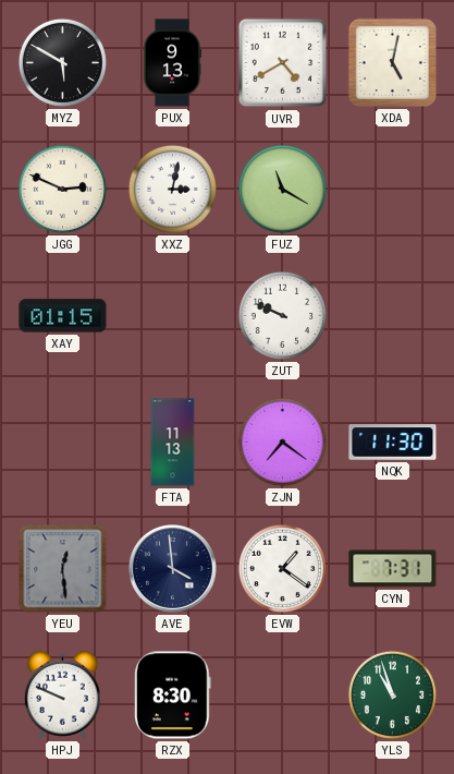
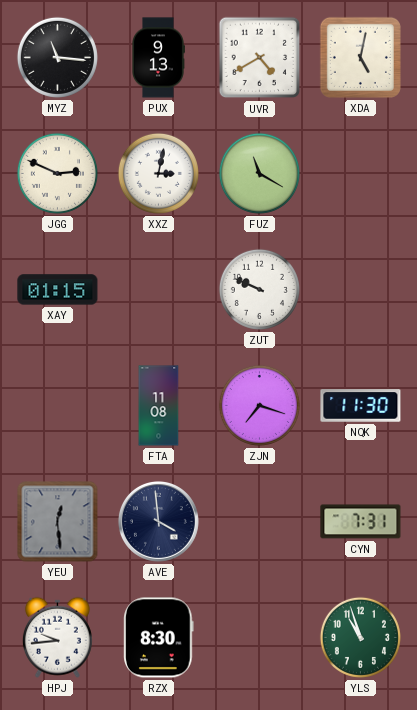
MYZ: 5:50 -> 11:16 (57, 57)
FTA: 11:13 -> 11:08 (159, 406)
ZJN: 7:21 -> 7:18 (259, 405)
EVW: 1:21 -> none (282, 568)
HPJ: 9:49 -> 9:44 (57, 637)
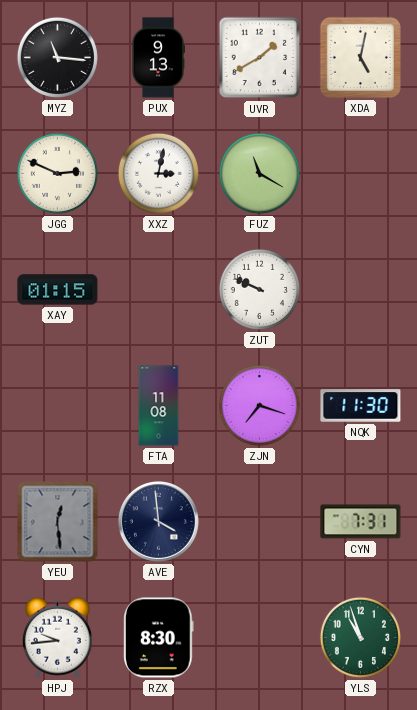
UVR: 4:40 -> 1:40 (260, 58)
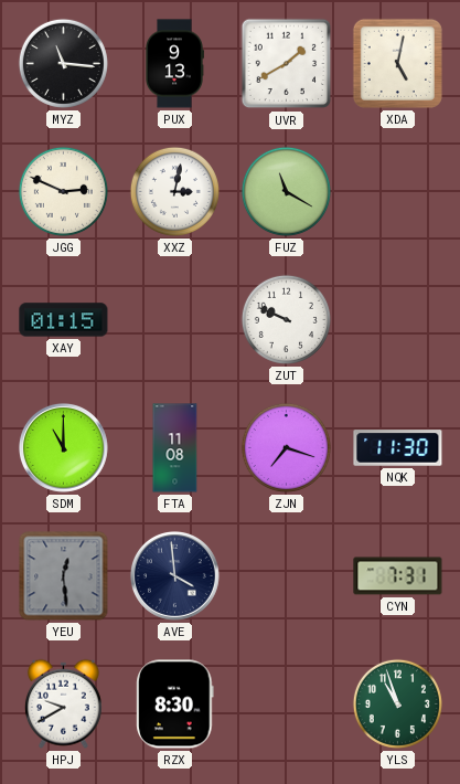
SDM: none -> 11:00 (63, 447)
HPJ: 9:44 -> 9:40 (63, 703)
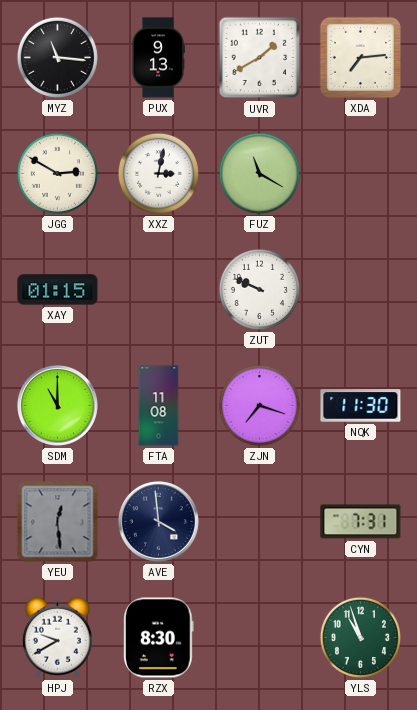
XDA: 5:02 -> 7:14 (360, 57)
JGG: 2:49 -> 2:50 (57, 173)
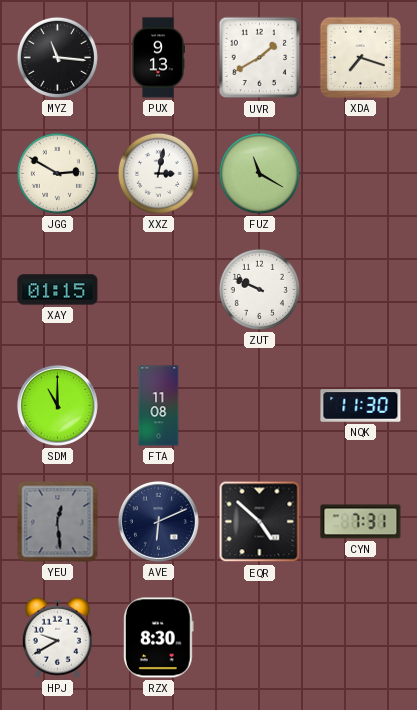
XDA: 7:14 -> 7:18 (360, 57)
ZJN: 7:18 -> none (259, 405)
AVE: 3:59 -> 6:11 (158, 521)
EQR: none -> 4:52 (260, 522)
YLS: 10:57 -> none (360, 637)
